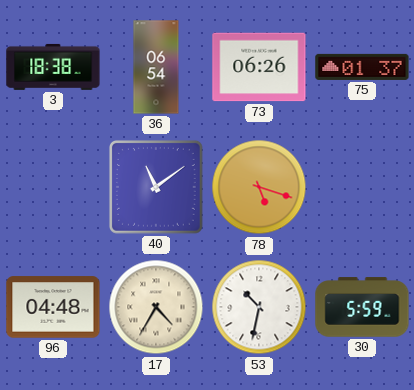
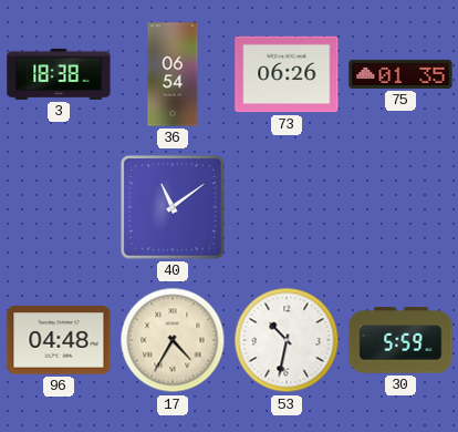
75: 01:37 -> 01:35 (400, 74)
78: 5:18 -> none (259, 187)
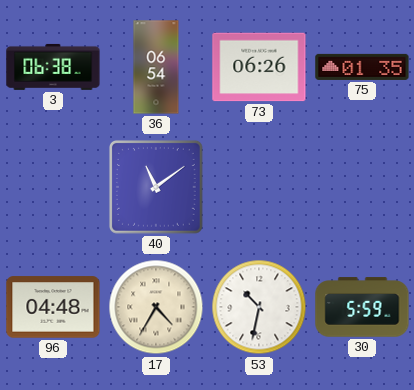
3: 18:38 -> 06:38 (53, 67)
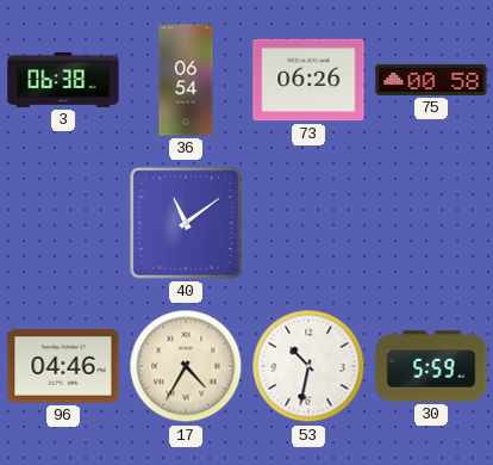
75: 01:35 -> 00:58 (431, 80)
96: 04:48 -> 04:46 (63, 366)
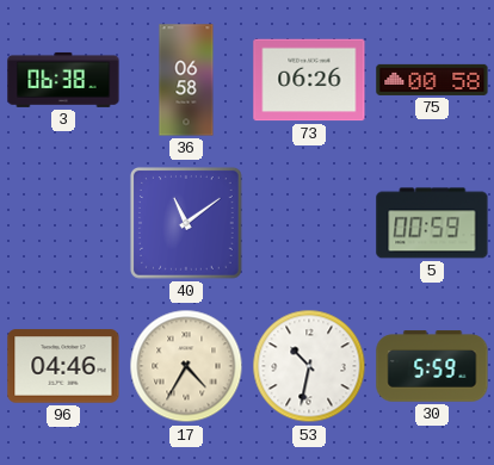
36: 06:54 -> 06:58 (186, 80)
5: none -> 00:59 (432, 223)
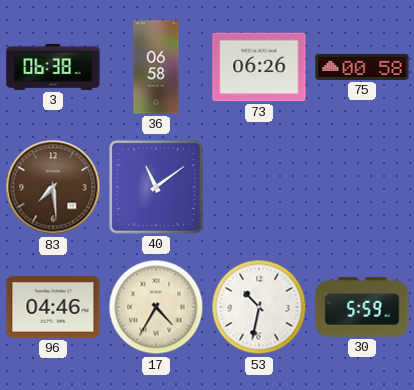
83: none -> 7:29 (53, 187)
5: 00:59 -> none (432, 223)
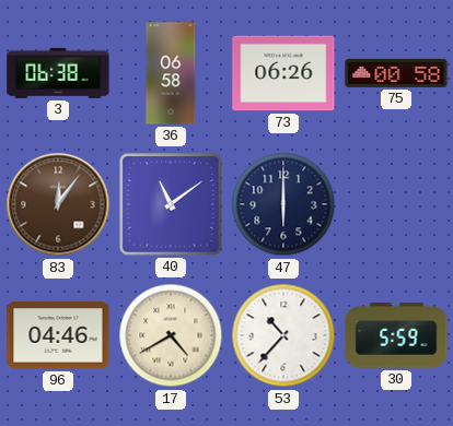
83: 7:29 -> 12:06 (58, 204)
47: none -> 6:00 (283, 204)
17: 4:35 -> 4:40 (171, 335)
53: 10:32 -> 10:37 (283, 335)
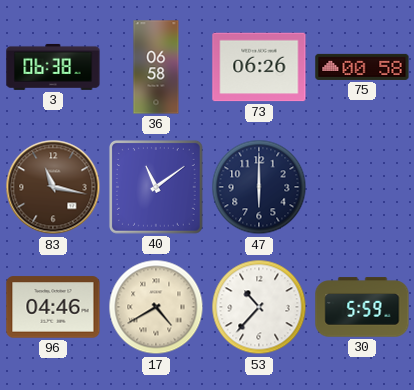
83: 12:06 -> 11:17 (53, 187)
